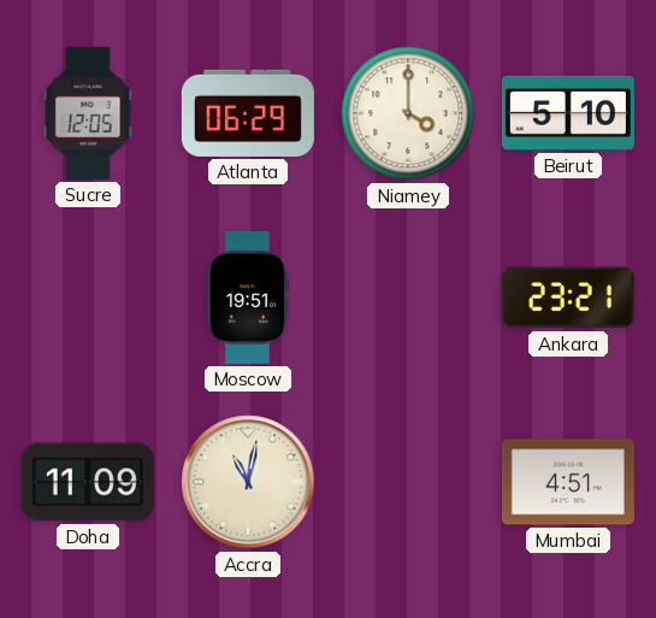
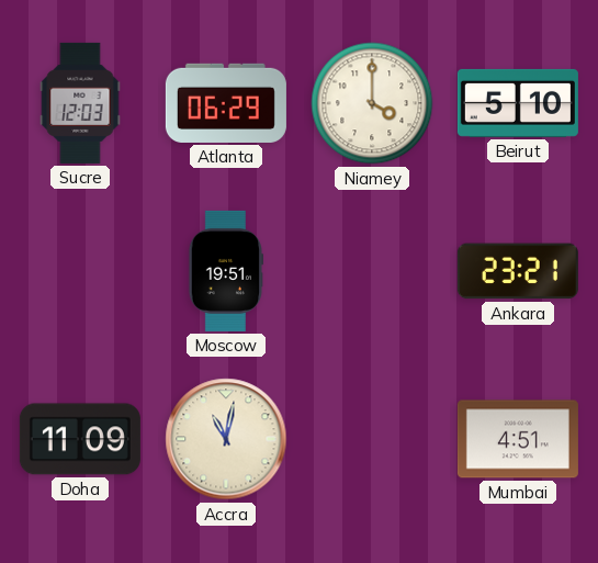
Sucre: 12:05 -> 12:03 (80, 103)
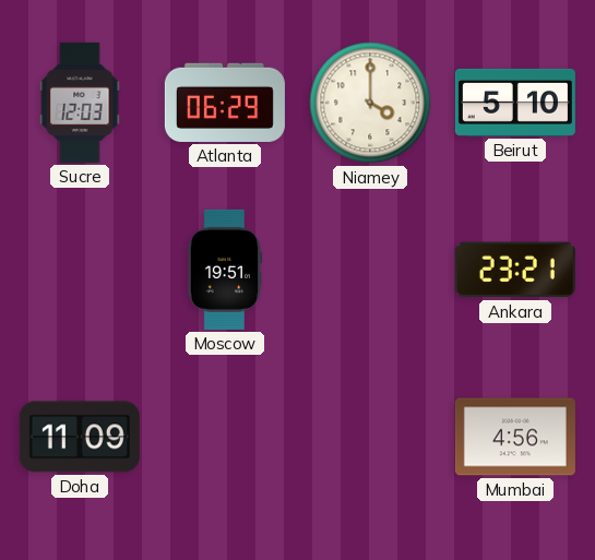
Accra: 11:02 -> none (226, 439)
Mumbai: 4:51 -> 4:56 (515, 437)
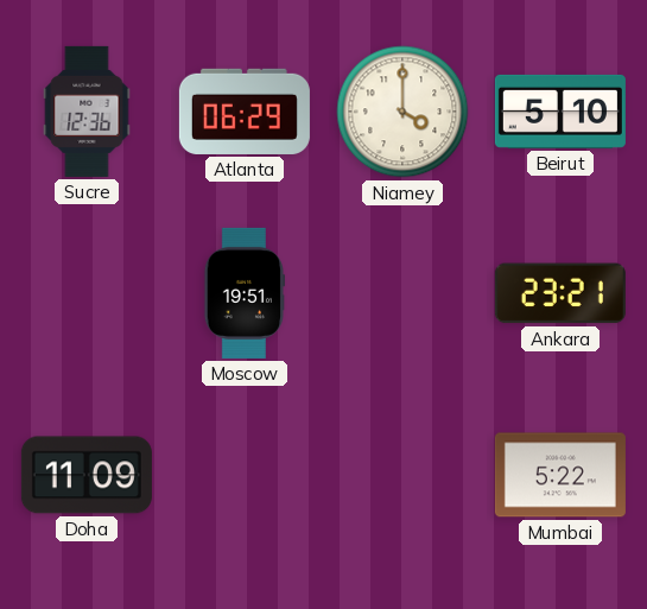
Sucre: 12:03 -> 12:36 (87, 112)
Mumbai: 4:56 -> 5:22 (560, 475)
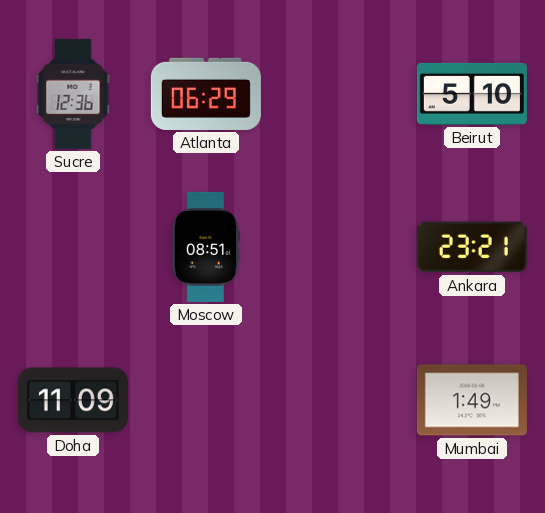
Niamey: 4:00 -> none (402, 112)
Moscow: 19:51 -> 08:51 (205, 247)
Mumbai: 5:22 -> 1:49 (472, 400)
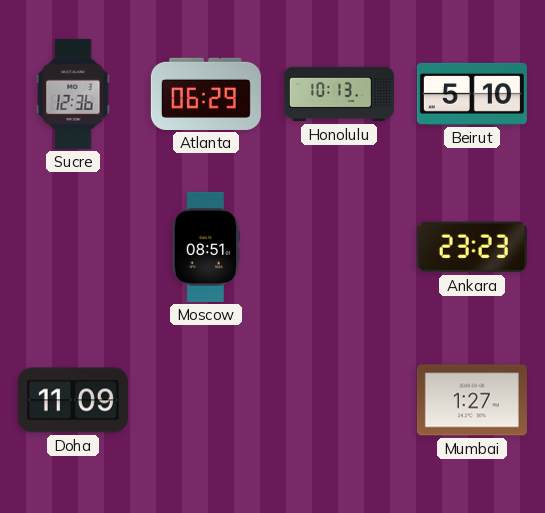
Honolulu: none -> 10:13 (339, 94)
Ankara: 23:21 -> 23:23 (472, 247)
Mumbai: 1:49 -> 1:27 (472, 400)
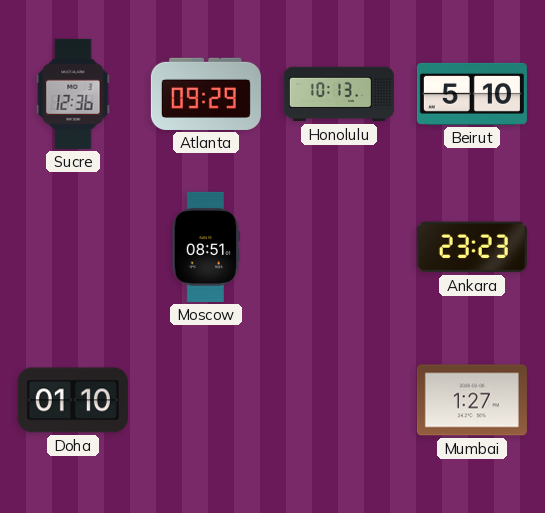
Atlanta: 06:29 -> 09:29 (206, 94)
Doha: 11:09 -> 01:10 (73, 400)
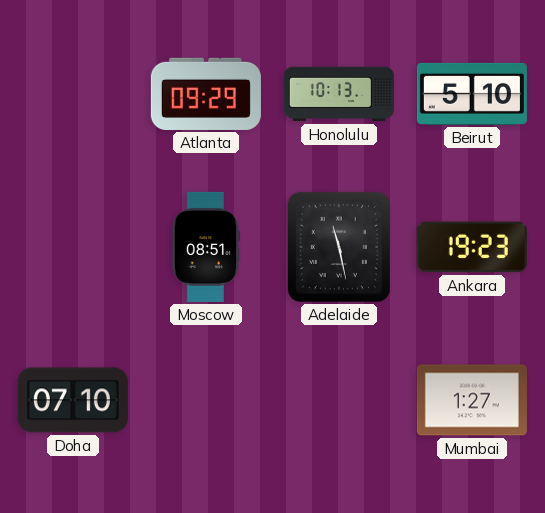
Sucre: 12:36 -> none (73, 94)
Adelaide: none -> 11:28 (339, 247)
Ankara: 23:23 -> 19:23 (472, 247)
Doha: 01:10 -> 07:10 (73, 400)
